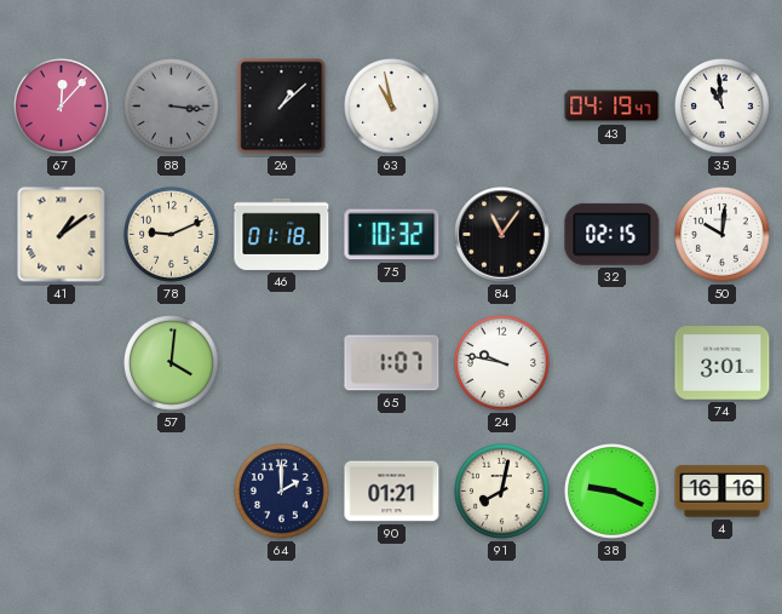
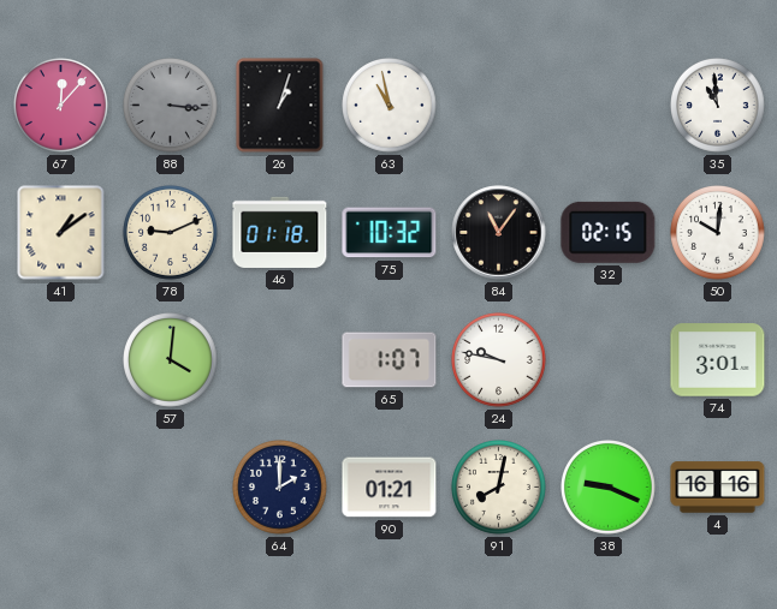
26: 1:08 -> 1:03 (280, 106)
43: 04:19 -> none (613, 107)
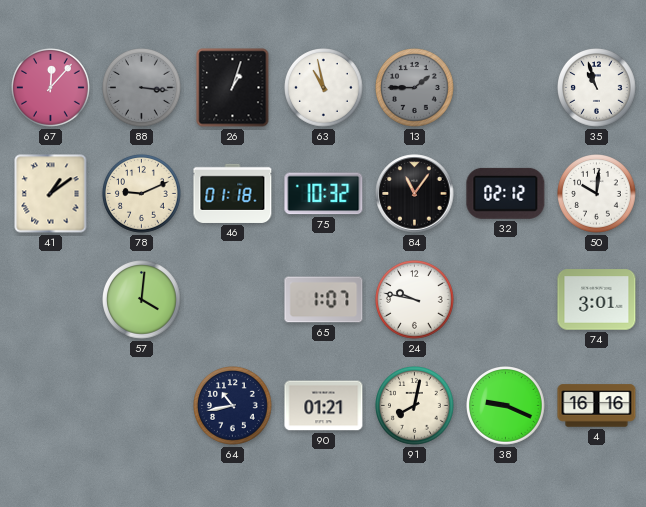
13: none -> 1:45 (415, 88)
35: 10:59 -> 10:57 (597, 88)
32: 02:15 -> 02:12 (506, 193)
64: 2:00 -> 10:43 (233, 406)
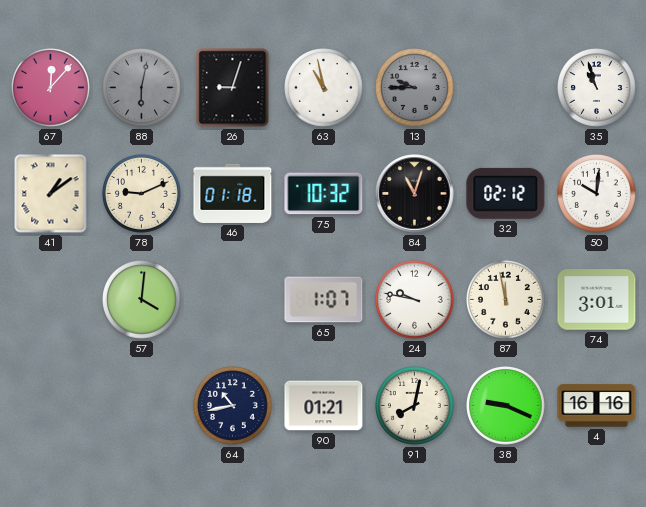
88: 3:16 -> 6:02 (142, 88)
26: 1:03 -> 9:03 (233, 88)
13: 1:45 -> 9:45 (415, 88)
84: 11:06 -> 11:03 (415, 194)
87: none -> 11:58 (506, 300)
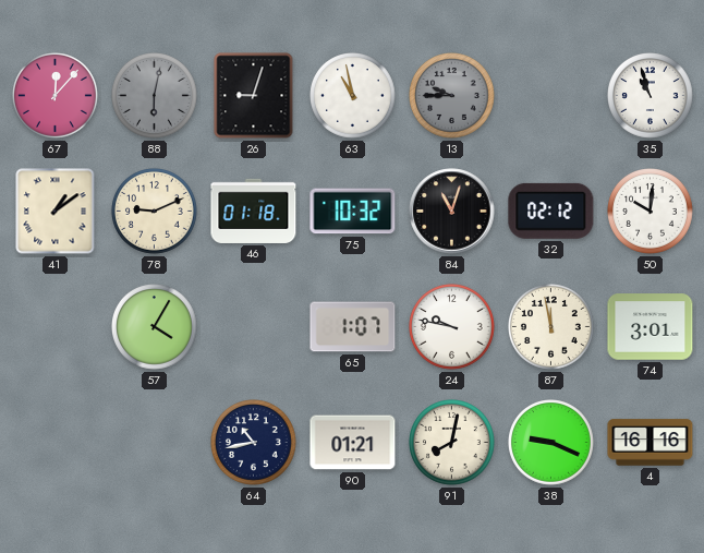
57: 4:01 -> 4:05 (155, 327)
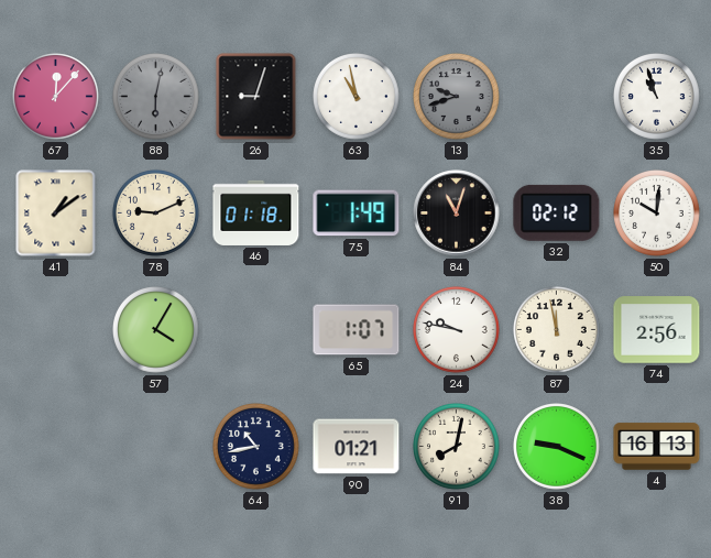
13: 9:45 -> 9:42 (457, 97)
75: 10:32 -> 1:49 (357, 214)
74: 3:01 -> 2:56 (657, 330)
4: 16:16 -> 16:13 (657, 447)
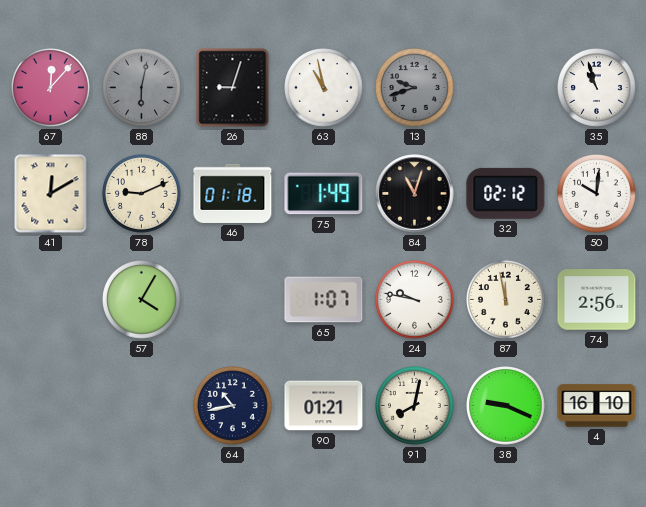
41: 1:09 -> 12:10 (51, 194)
4: 16:13 -> 16:10 (597, 406)
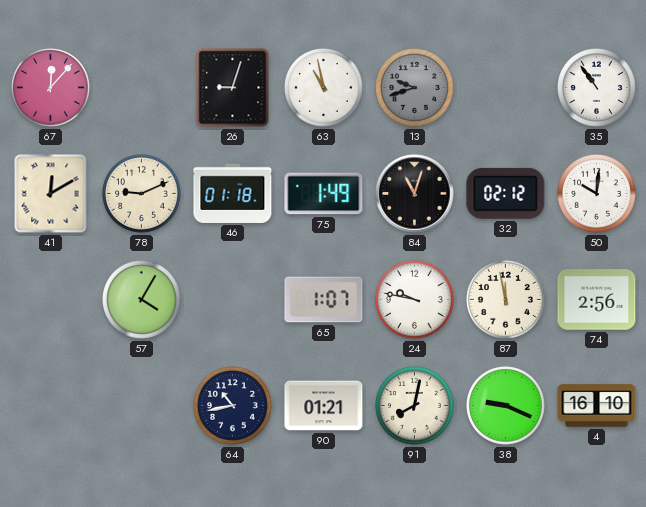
88: 6:02 -> none (142, 88)
35: 10:57 -> 10:54 (597, 88)
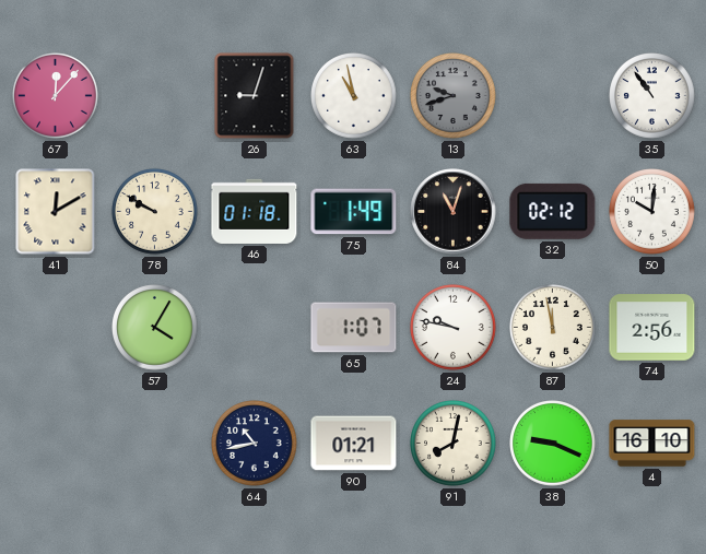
78: 9:11 -> 9:50 (155, 212)
